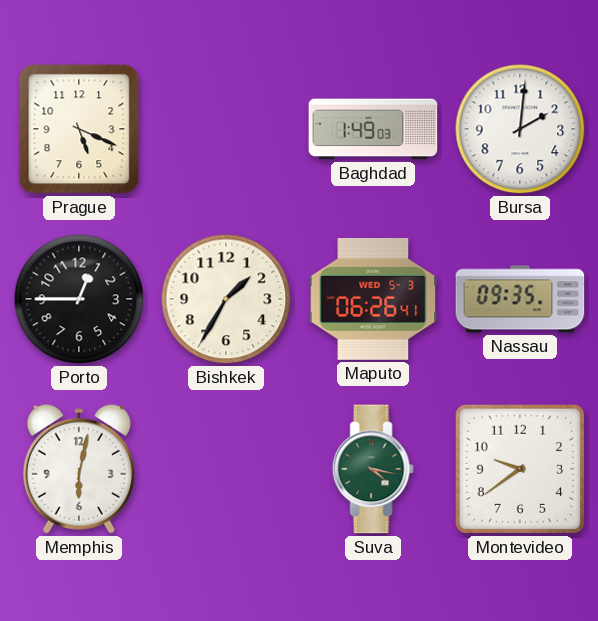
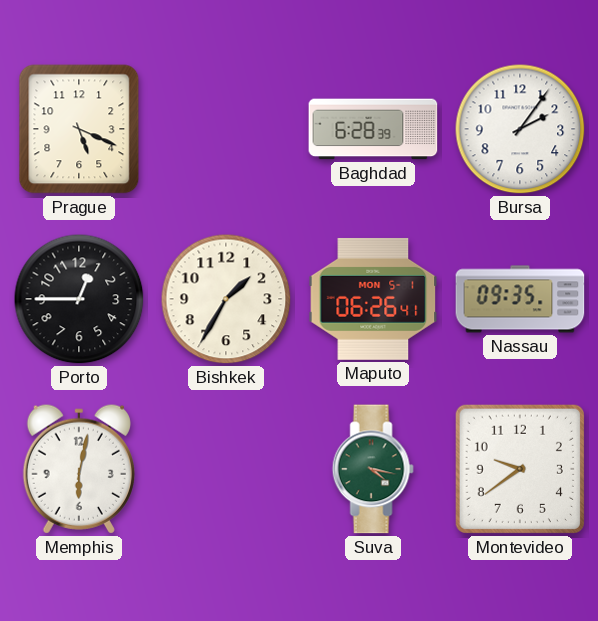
Baghdad: 1:49 -> 6:28 (373, 129)
Bursa: 2:01 -> 2:06 (520, 129)
Maputo date: WED 5-3 -> MON 5-1 (373, 299)
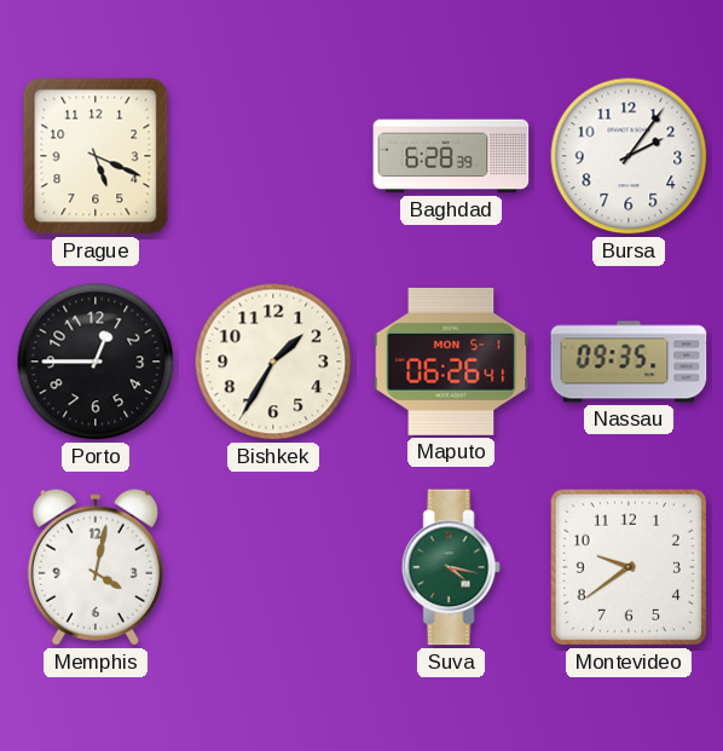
Memphis: 6:02 -> 4:02 (96, 567)
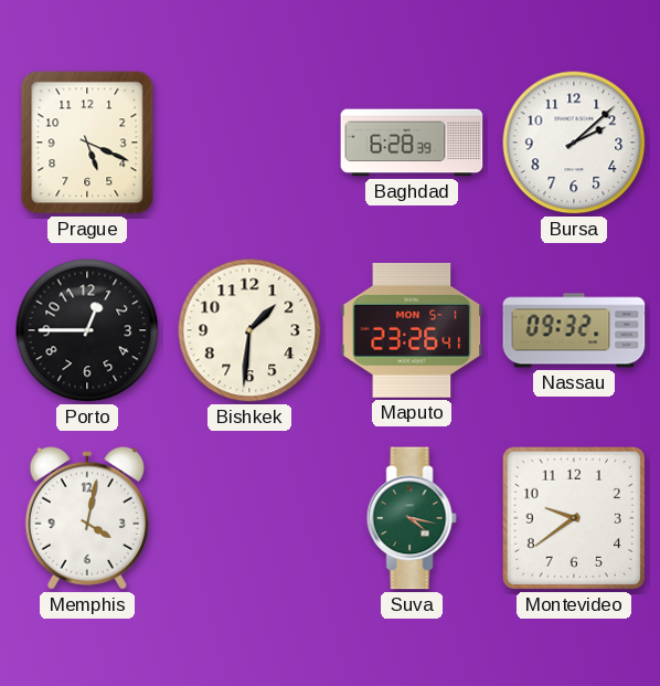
Bursa: 2:06 -> 2:08 (574, 143)
Bishkek: 1:35 -> 1:31 (249, 330)
Maputo: 06:26 -> 23:26 (412, 330)
Nassau: 09:35 -> 09:32 (574, 330)
